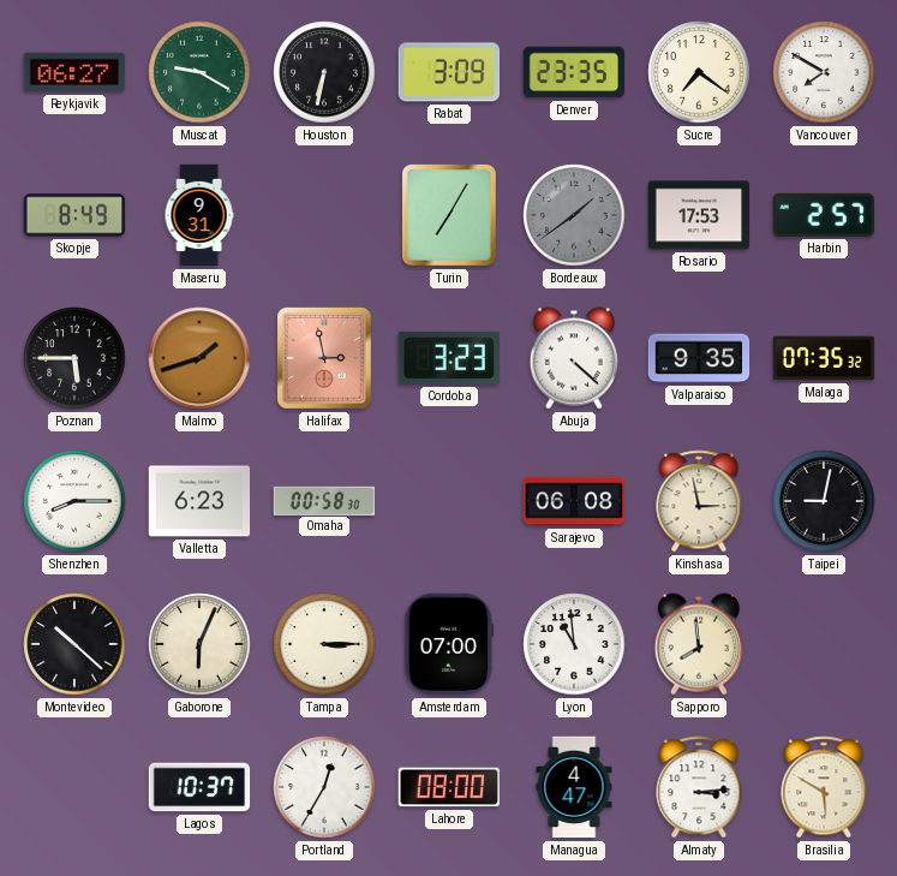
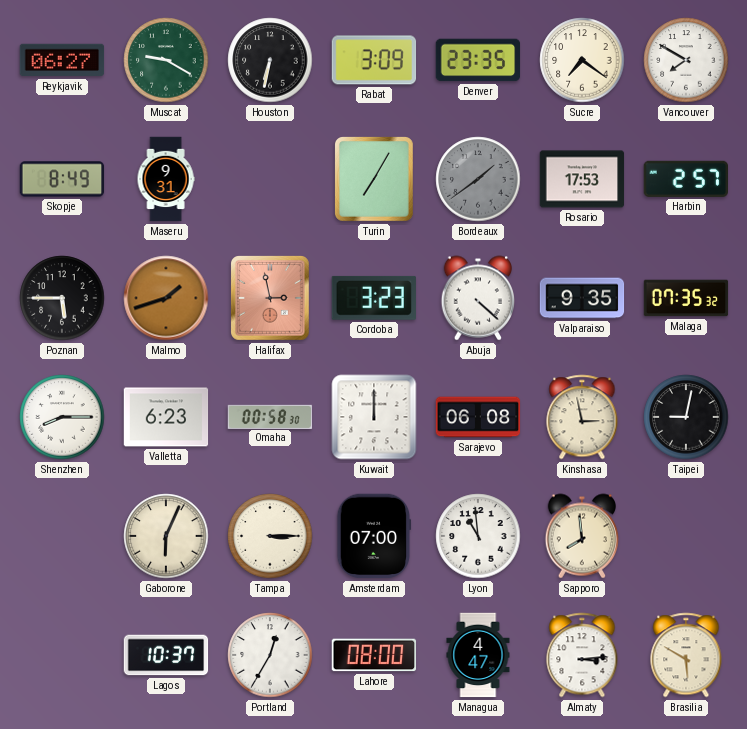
Kuwait: none -> 12:00 (374, 417)
Montevideo: 10:22 -> none (74, 644)
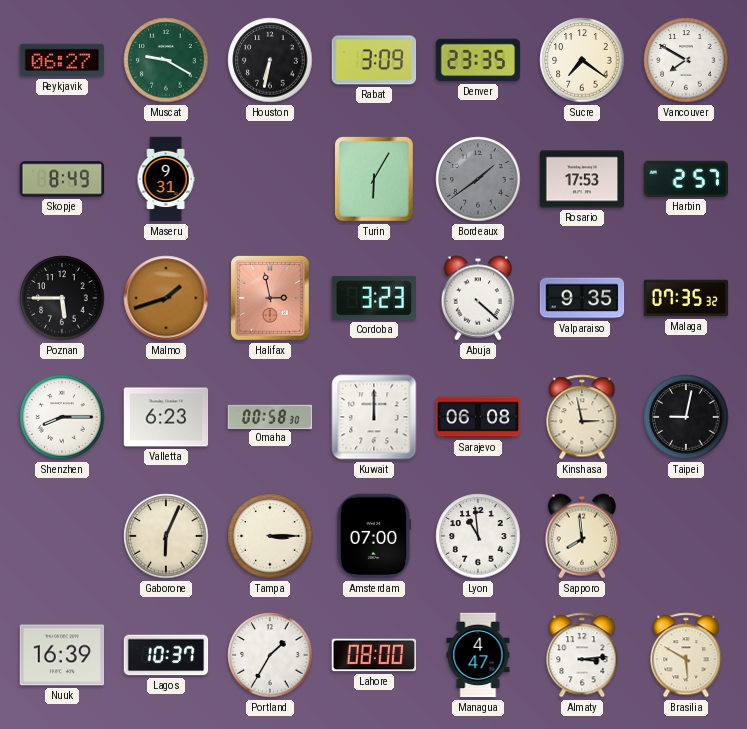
Turin: 7:05 -> 6:05 (375, 180)
Nuuk: none -> 16:39 (62, 655)
Portland: 12:35 -> 1:35 (270, 655)
